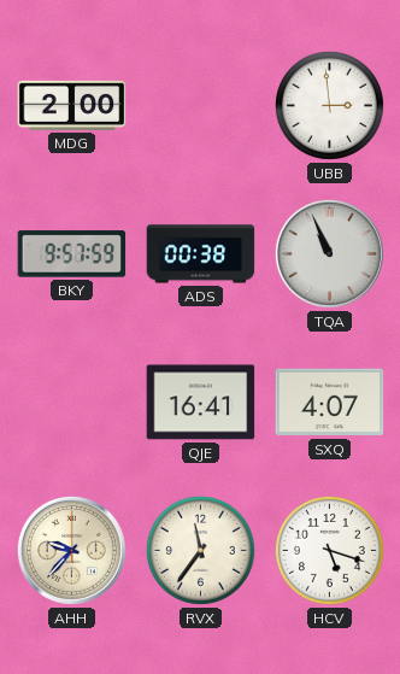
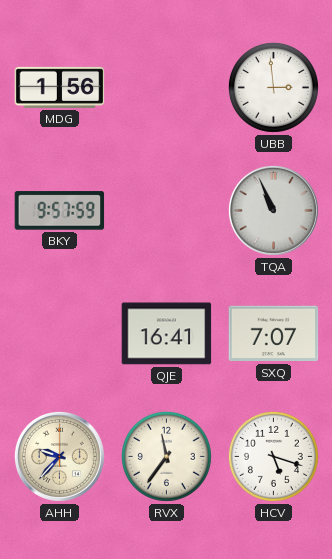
MDG: 2:00 -> 1:56 (60, 87)
ADS: 00:38 -> none (201, 254)
SXQ: 4:07 -> 7:07 (274, 334)
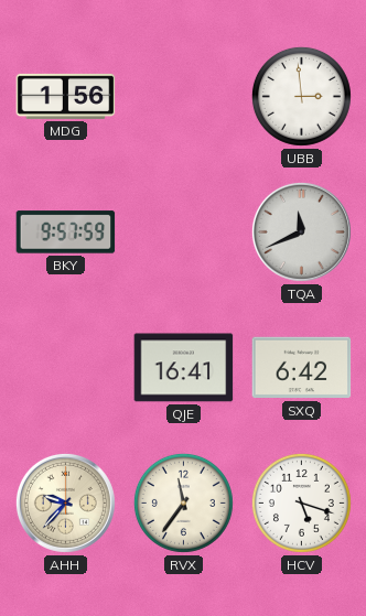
TQA: 10:56 -> 11:41 (301, 231)
SXQ: 7:07 -> 6:42 (302, 368)
